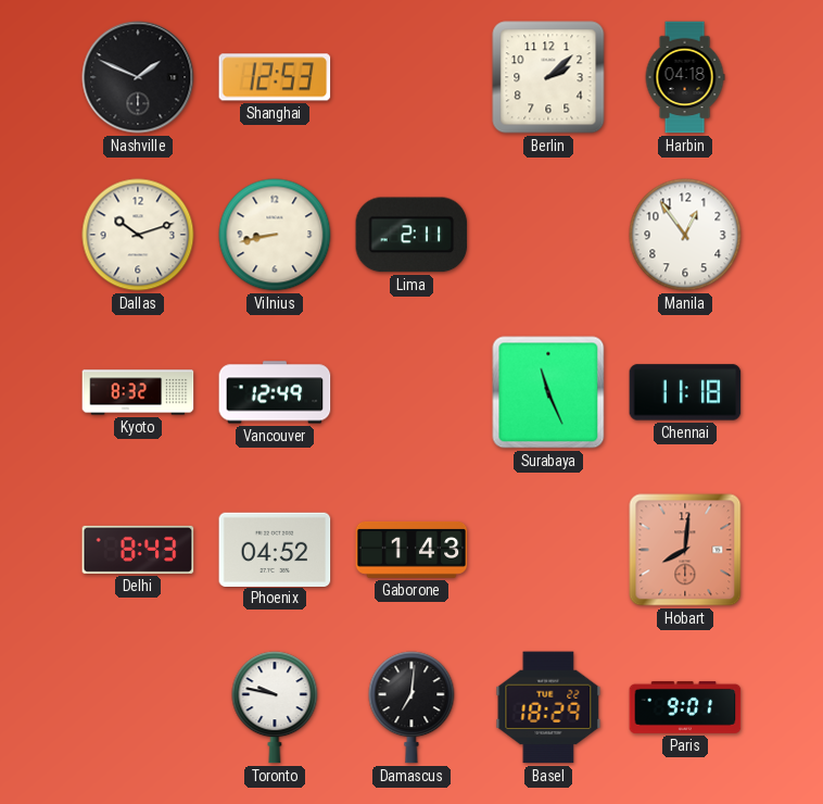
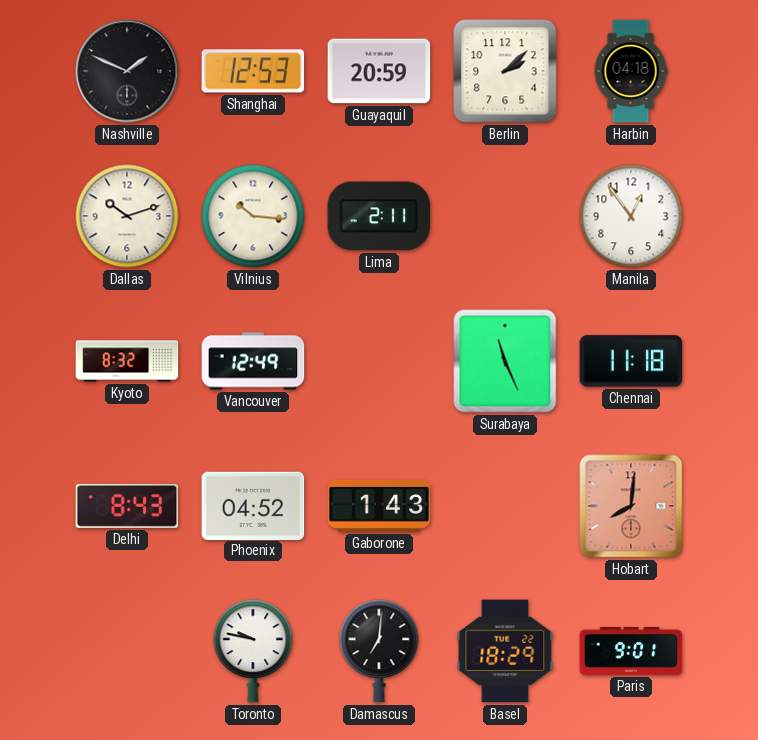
Guayaquil: none -> 20:59 (379, 71)
Vilnius: 8:43 -> 10:16 (253, 216)
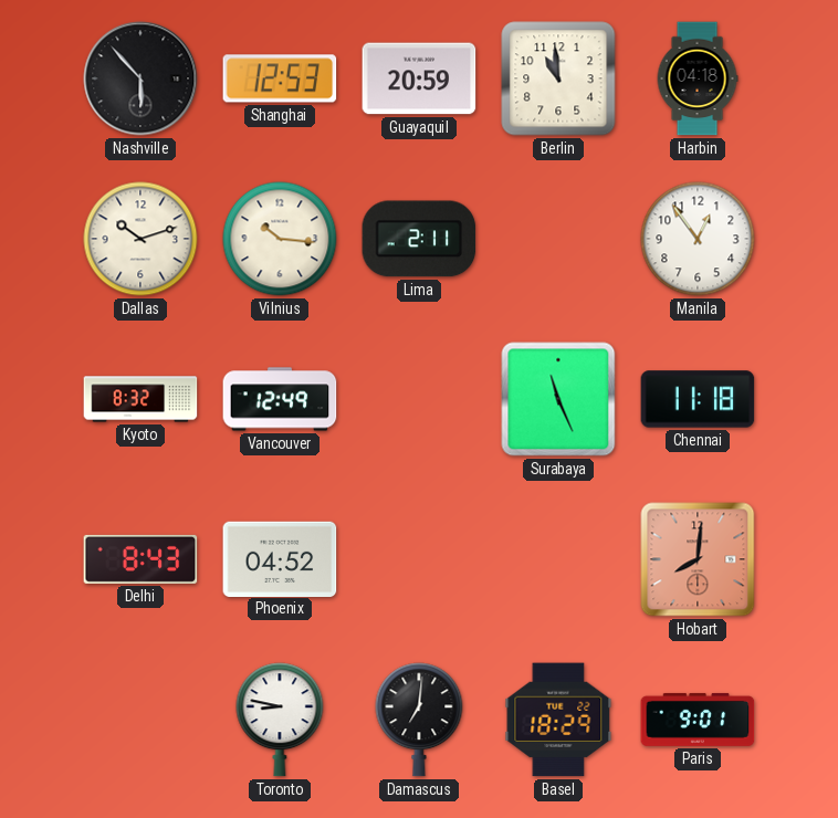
Nashville: 1:49 -> 5:53 (140, 78)
Berlin: 2:08 -> 10:59 (558, 78)
Gaborone: 1:43 -> none (379, 506)
Toronto: 9:47 -> 8:47 (280, 720)
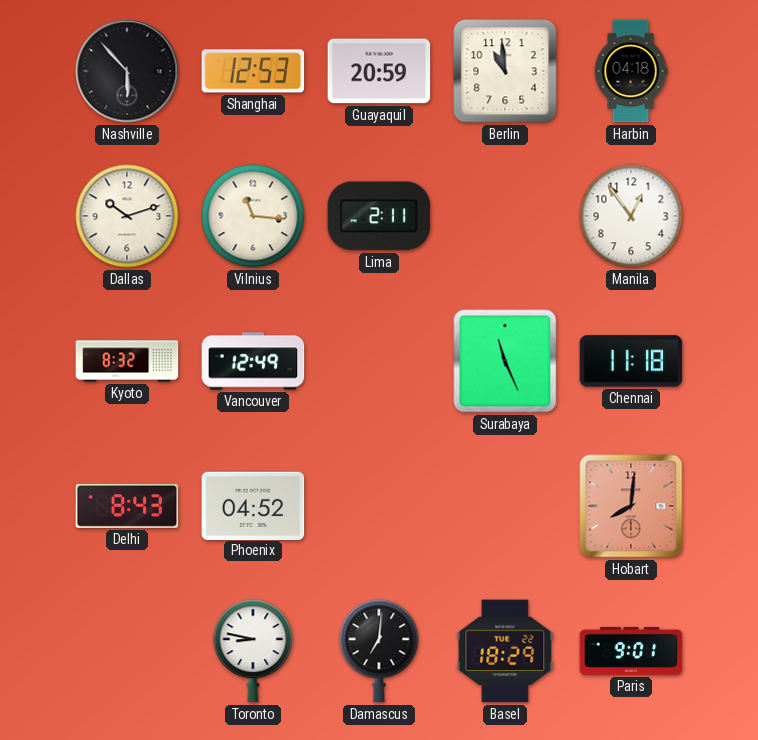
Vilnius: 10:16 -> 11:16 (253, 216)
